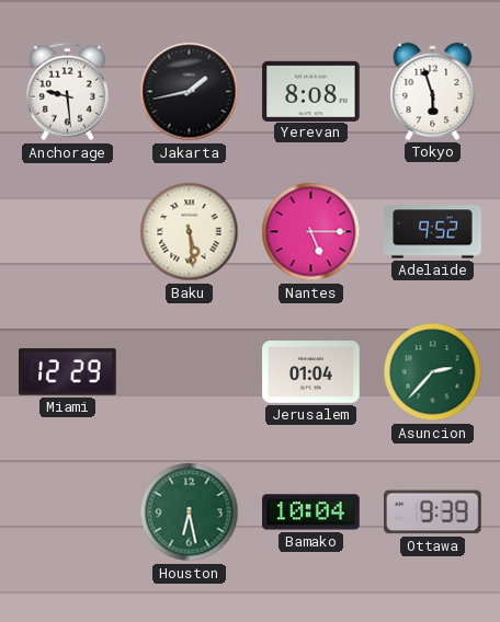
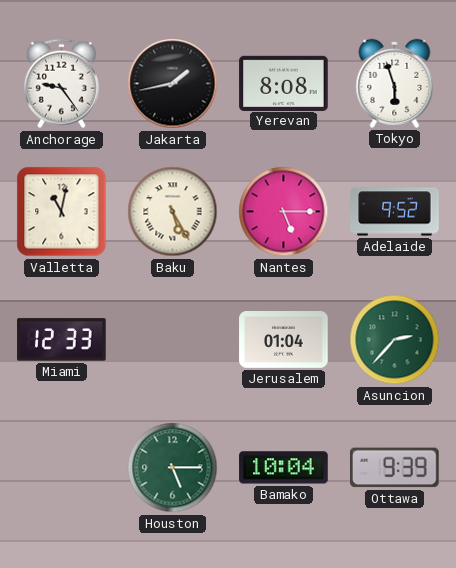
Anchorage: 9:29 -> 9:24 (61, 84)
Valletta: none -> 11:02 (62, 212)
Baku: 5:29 -> 5:25 (173, 212)
Miami: 12:29 -> 12:33 (62, 340)
Houston: 6:28 -> 5:15 (173, 468)
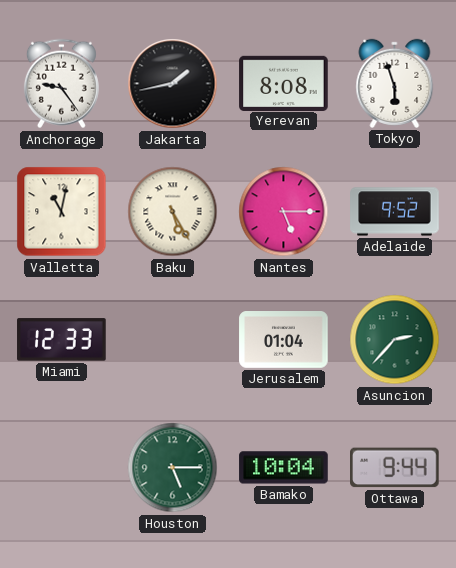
Ottawa: 9:39 -> 9:44 (395, 468)
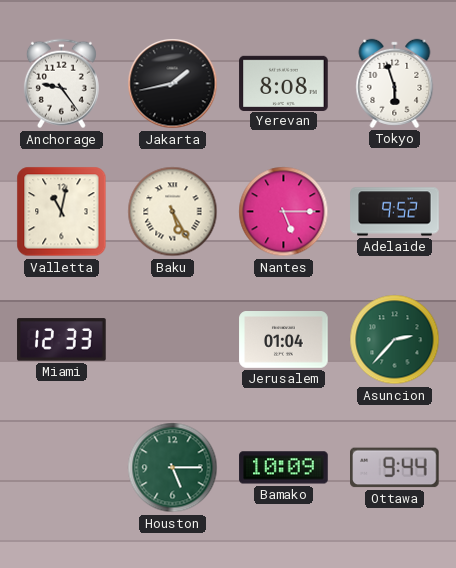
Bamako: 10:04 -> 10:09 (284, 468)
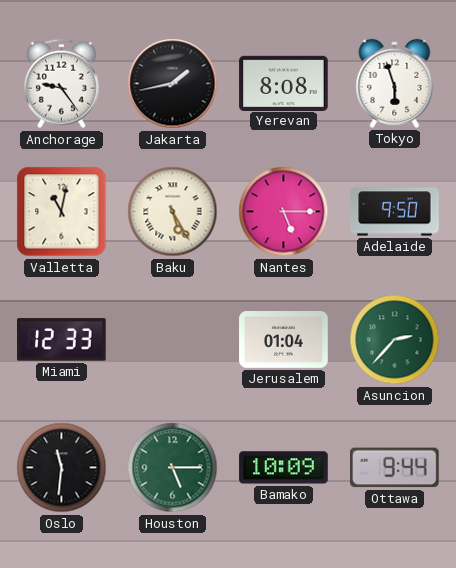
Adelaide: 9:52 -> 9:50 (395, 212)
Oslo: none -> 11:31 (62, 468)
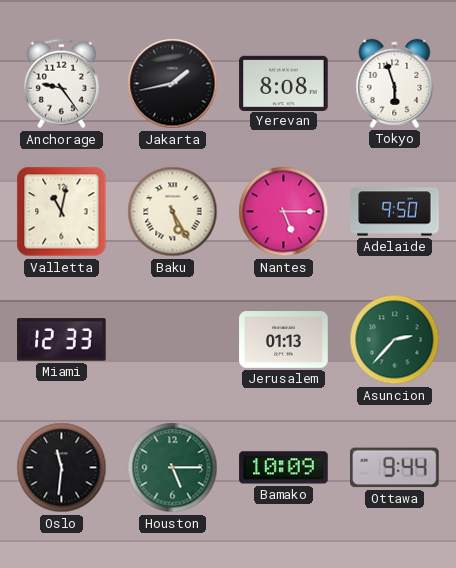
Jerusalem: 01:04 -> 01:13 (284, 340)
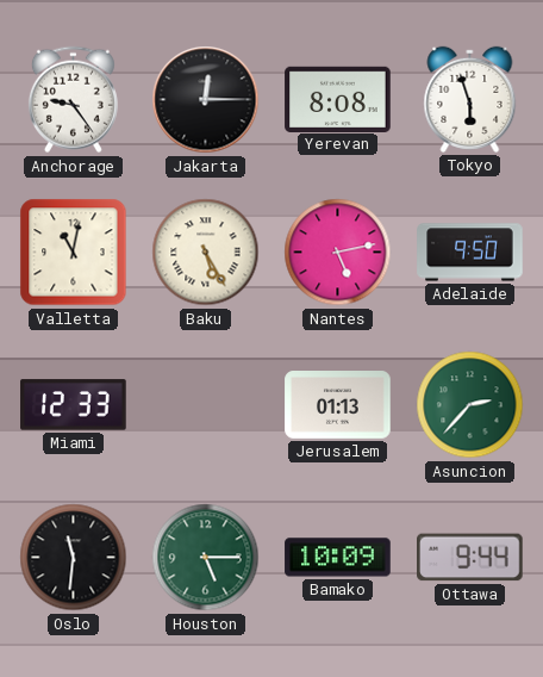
Jakarta: 1:43 -> 12:15 (206, 100)
Nantes: 5:15 -> 5:13 (338, 253)
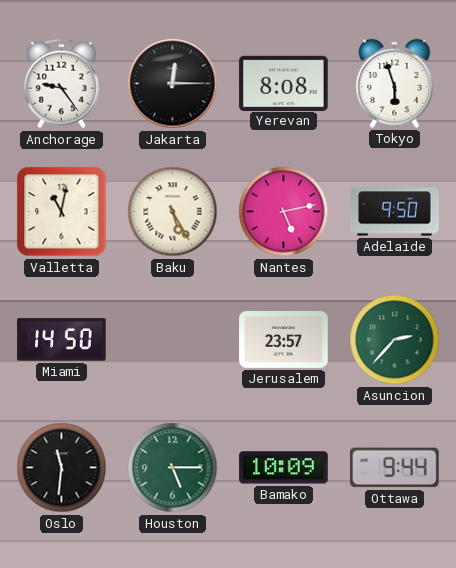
Miami: 12:33 -> 14:50 (62, 340)
Jerusalem: 01:13 -> 23:57 (284, 340)
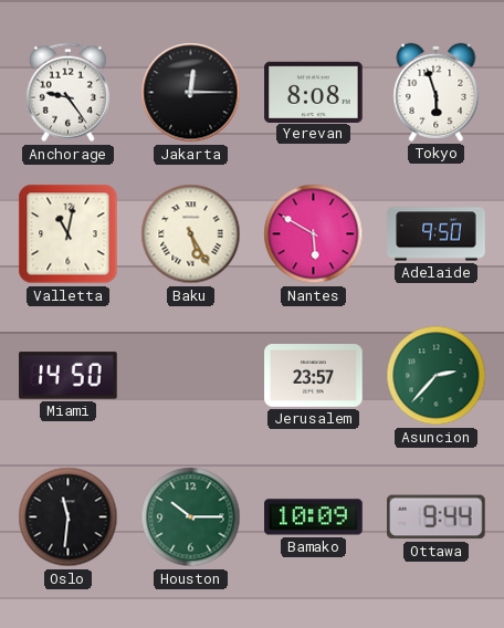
Nantes: 5:13 -> 5:50 (314, 234)
Houston: 5:15 -> 10:15 (191, 517)
